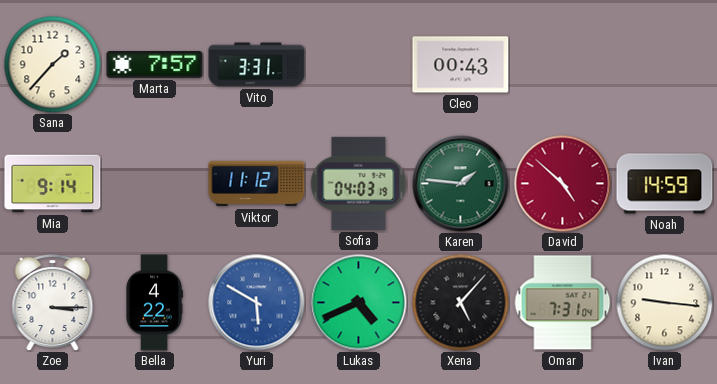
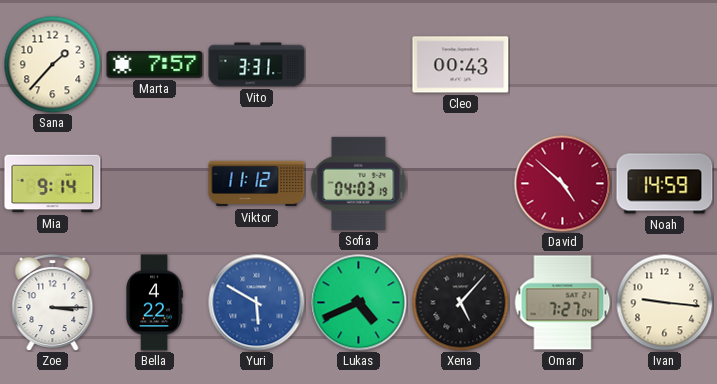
Karen: 1:46 -> none (461, 184)
Omar: 7:31 -> 7:27 (562, 303)
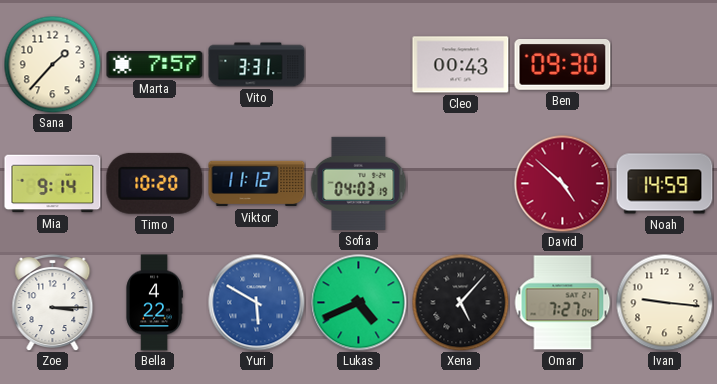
Ben: none -> 09:30 (563, 65)
Timo: none -> 10:20 (155, 183)
